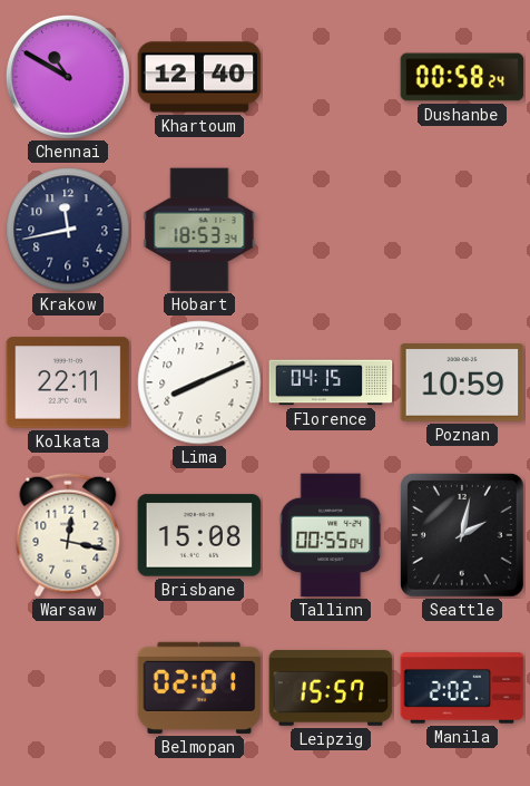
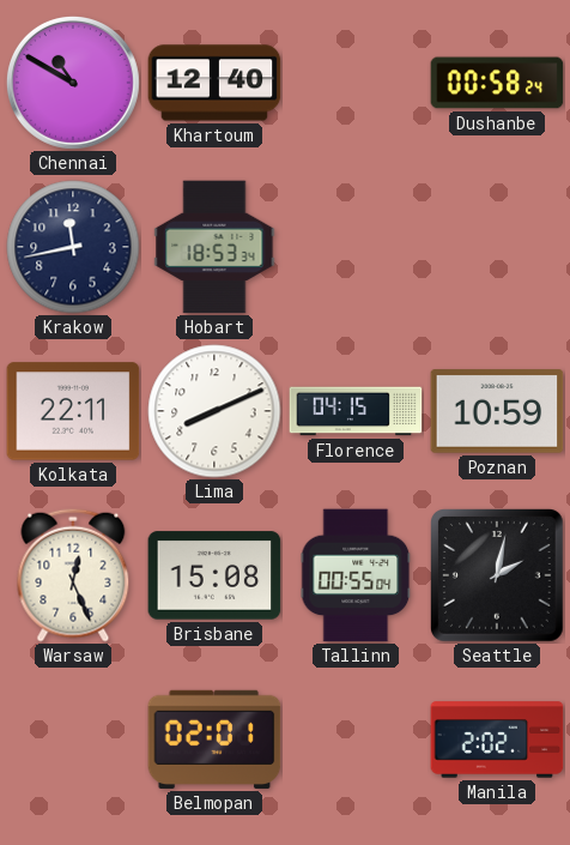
Warsaw: 12:17 -> 12:26 (73, 575)
Leipzig: 15:57 -> none (331, 688)
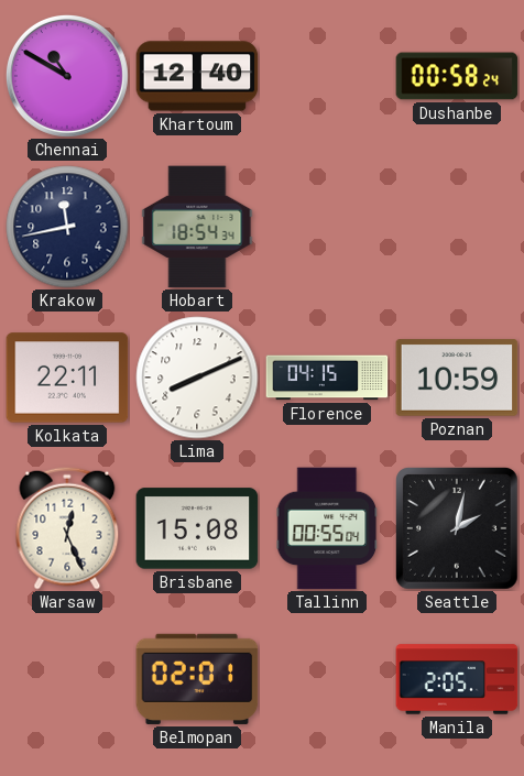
Hobart: 18:53 -> 18:54 (197, 227)
Manila: 2:02 -> 2:05 (457, 679)
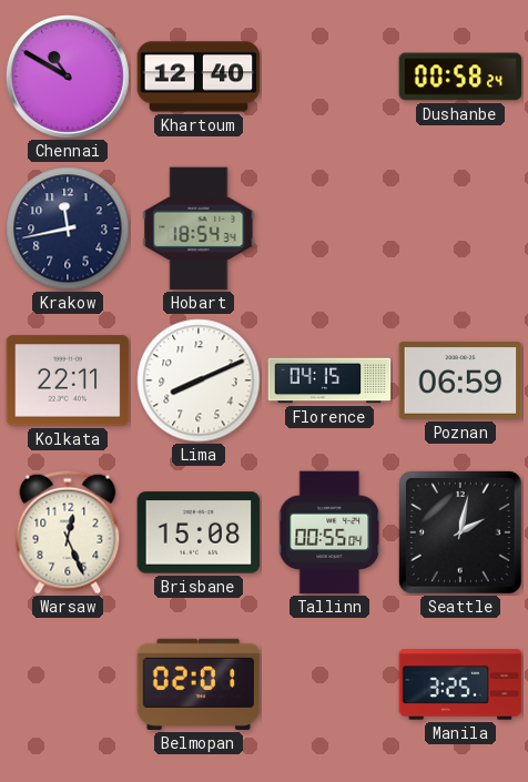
Poznan: 10:59 -> 06:59 (460, 380)
Manila: 2:05 -> 3:25 (460, 684)
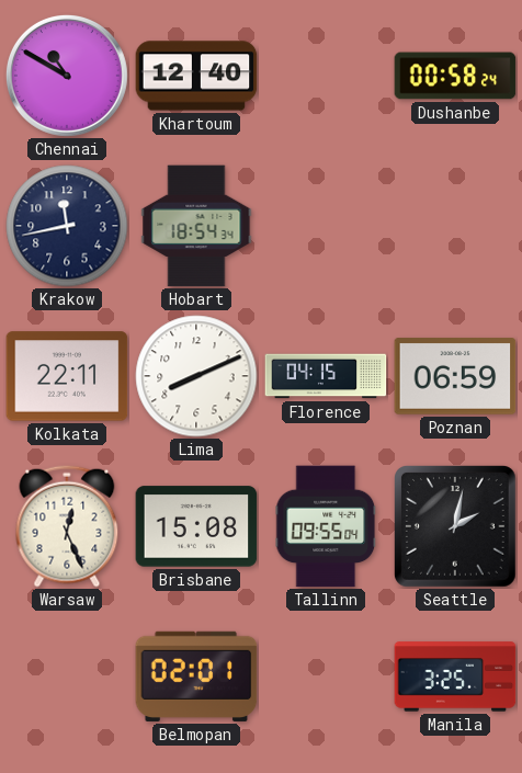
Tallinn: 00:55 -> 09:55 (326, 526)
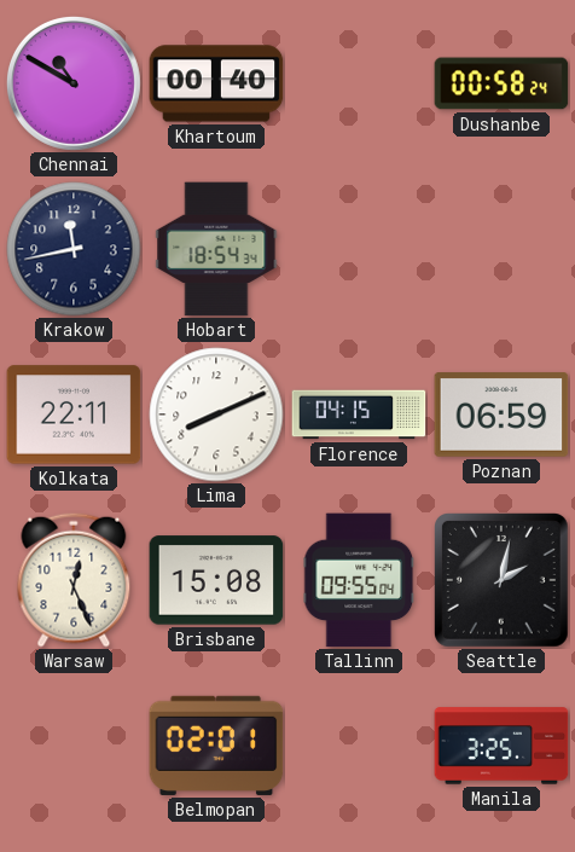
Khartoum: 12:40 -> 00:40 (216, 83)
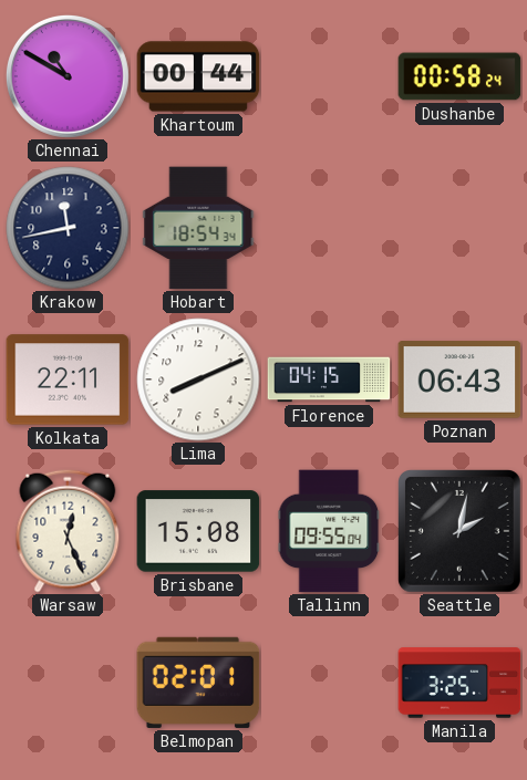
Khartoum: 00:40 -> 00:44 (198, 76)
Poznan: 06:59 -> 06:43 (459, 379)
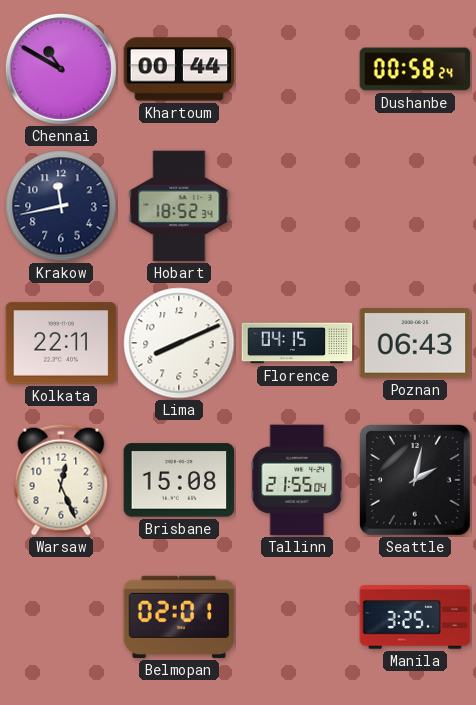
Hobart: 18:54 -> 18:52 (179, 206)
Tallinn: 09:55 -> 21:55 (297, 480)
